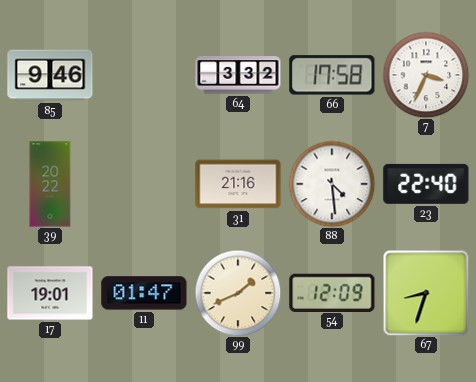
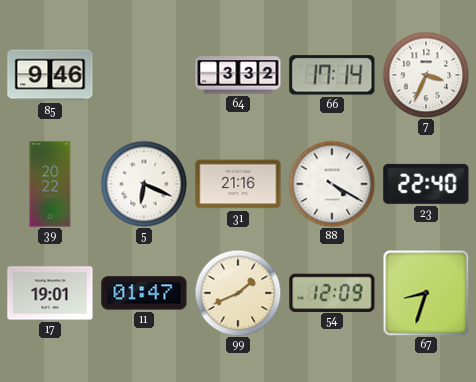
66: 17:58 -> 17:14 (332, 75)
5: none -> 6:19 (144, 184)
88: 4:29 -> 4:20 (332, 184)
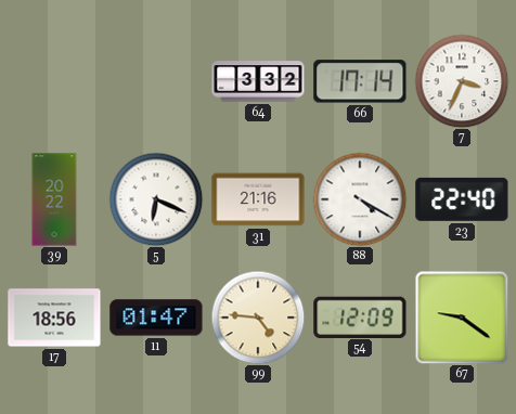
85: 9:46 -> none (50, 75)
17: 19:01 -> 18:56 (54, 318)
99: 1:41 -> 4:46 (258, 318)
67: 8:33 -> 9:21 (462, 318)
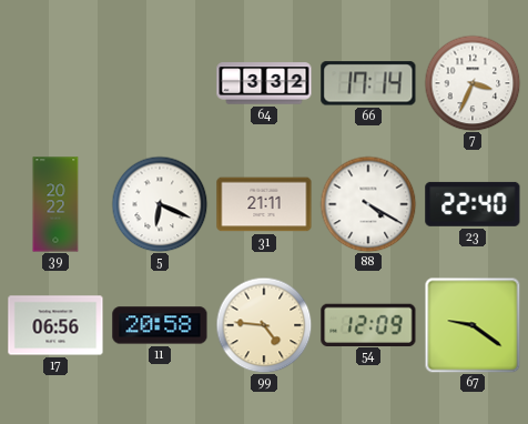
31: 21:16 -> 21:11 (264, 204)
17: 18:56 -> 06:56 (55, 325)
11: 01:47 -> 20:58 (160, 325)
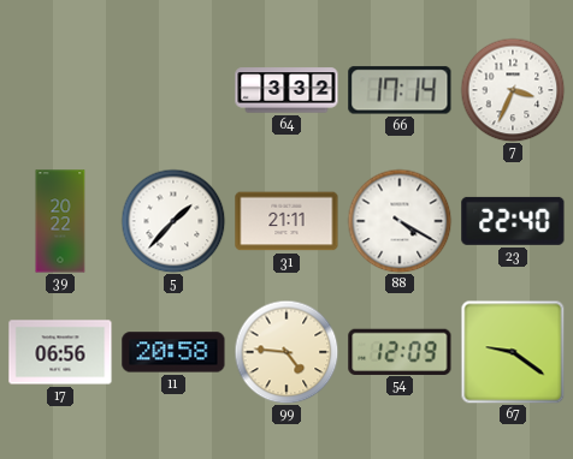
5: 6:19 -> 1:37 (173, 221)
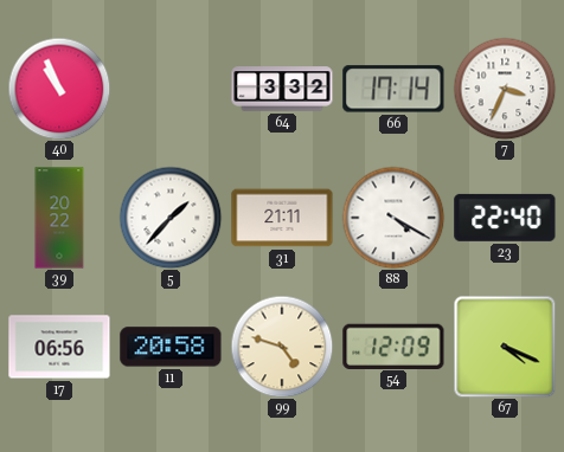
40: none -> 10:56 (59, 89)
99: 4:46 -> 4:48 (282, 347)
67: 9:21 -> 4:19 (505, 347)
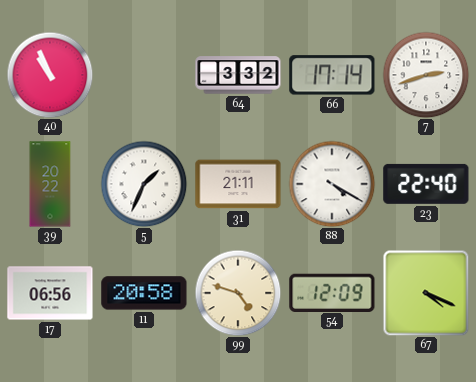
7: 3:34 -> 2:42 (426, 75)
5: 1:37 -> 1:34 (144, 184)
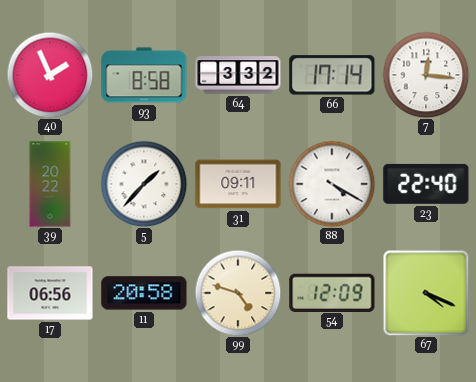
40: 10:56 -> 1:56 (50, 75)
93: none -> 8:58 (144, 75)
7: 2:42 -> 12:16 (426, 75)
5: 1:34 -> 1:37 (144, 184)
31: 21:11 -> 09:11 (238, 184)
